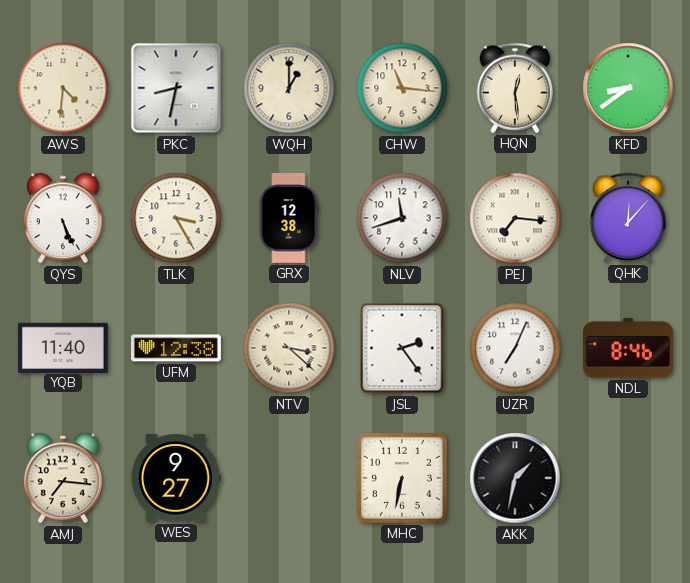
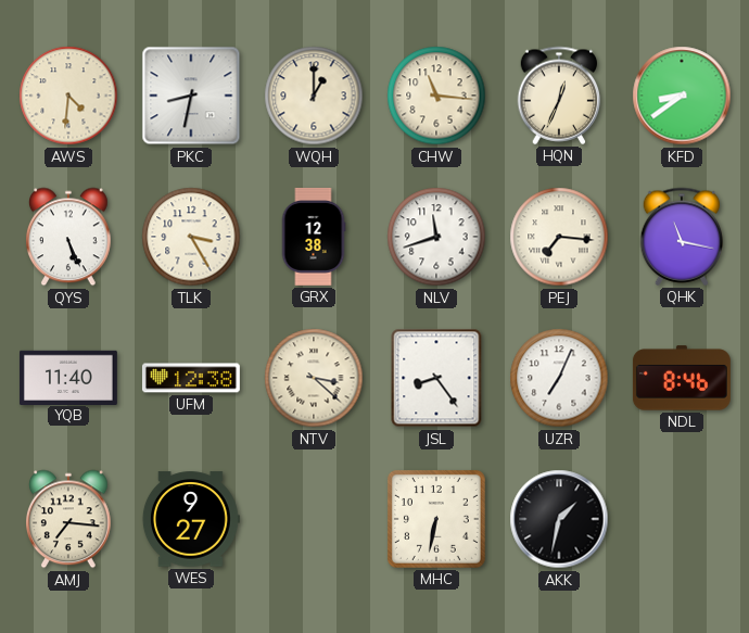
HQN: 12:29 -> 12:34 (559, 96)
QHK: 12:07 -> 11:17 (682, 237)
JSL: 2:24 -> 8:24 (436, 378)
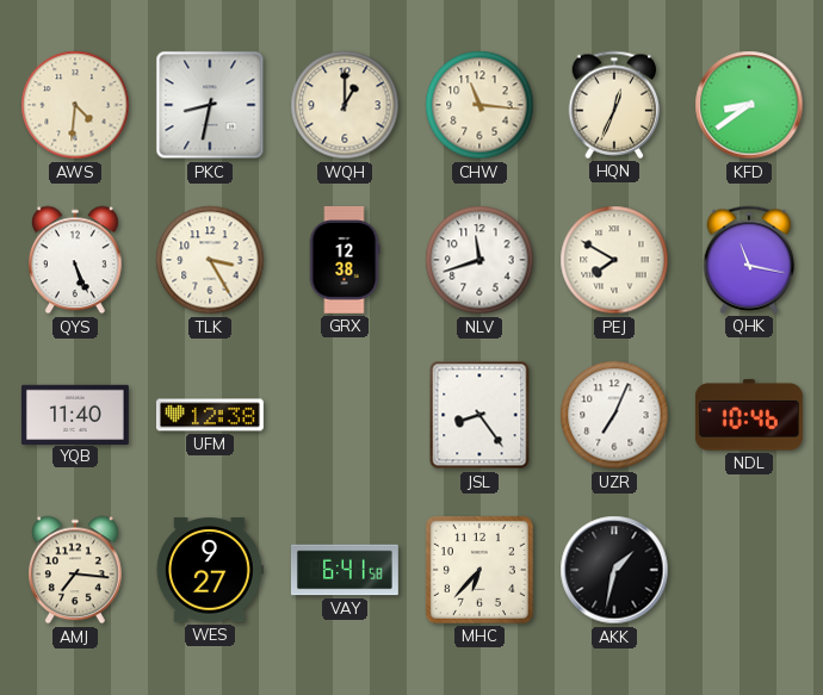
PEJ: 7:16 -> 7:50 (614, 260)
NTV: 3:22 -> none (314, 378)
NDL: 8:46 -> 10:46 (749, 415)
VAY: none -> 6:41 (345, 570)
MHC: 6:32 -> 6:37 (479, 570)
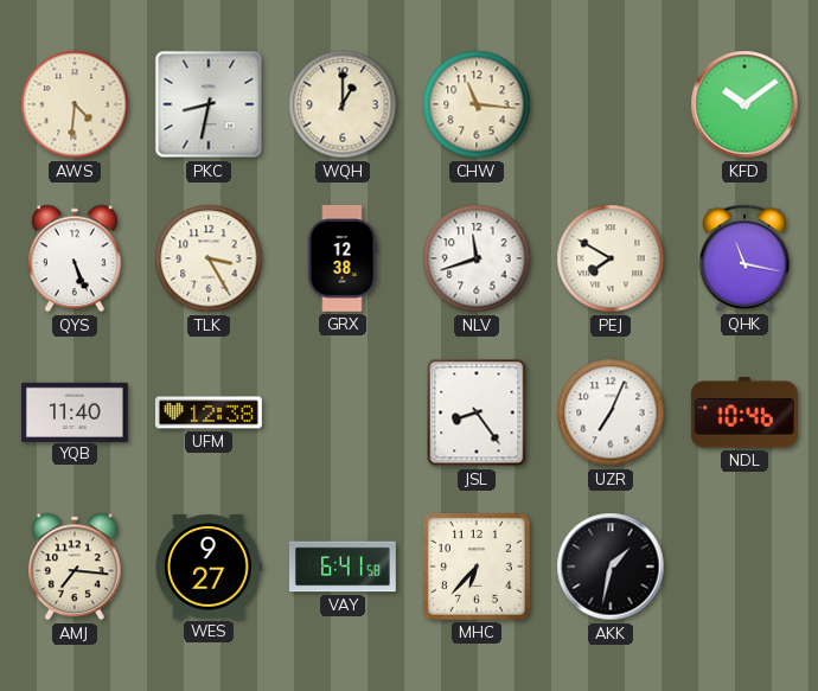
HQN: 12:34 -> none (614, 105)
KFD: 8:39 -> 10:09 (744, 104)
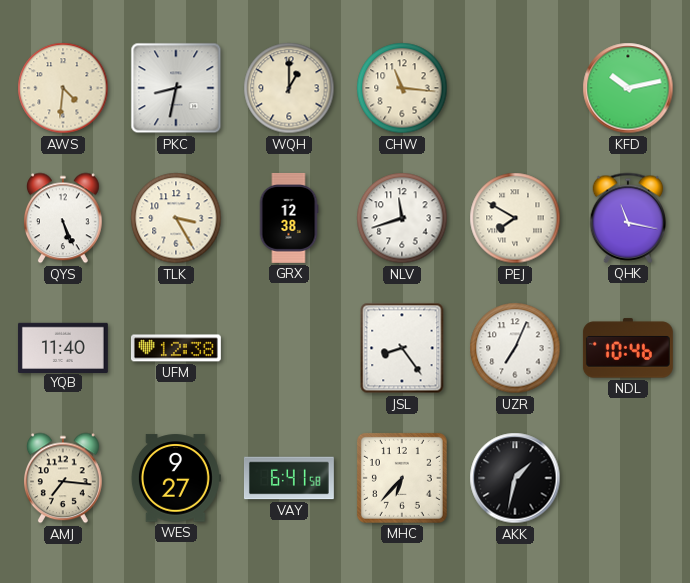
KFD: 10:09 -> 10:13 (628, 88)
